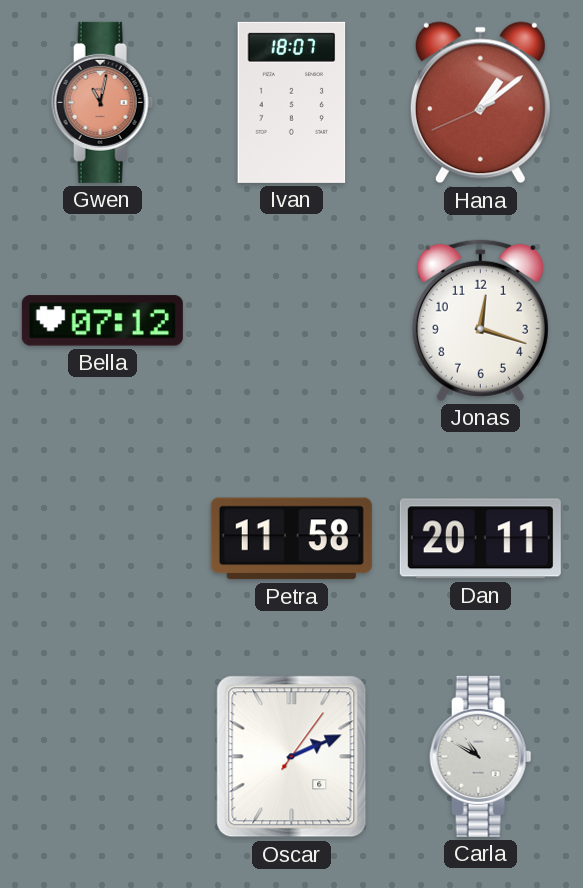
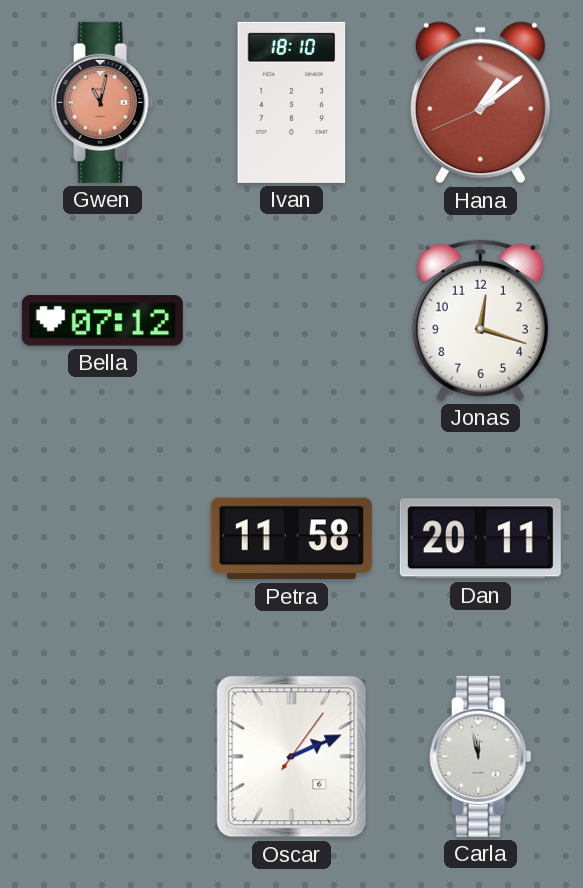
Ivan: 18:07 -> 18:10 (292, 102)
Carla: 10:50 -> 11:58 (481, 756)
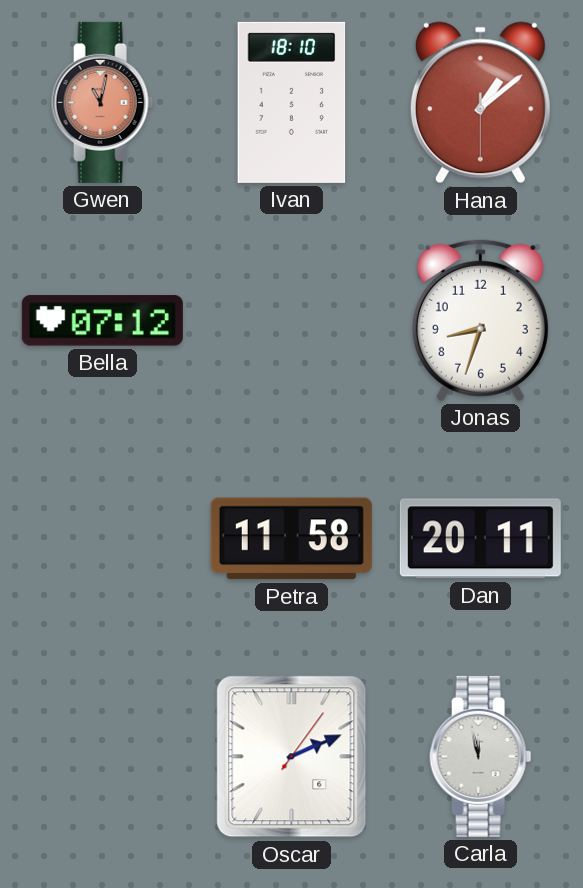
Hana: 1:08:41 -> 1:08:30 (480, 103)
Jonas: 12:18 -> 8:33 (480, 320)
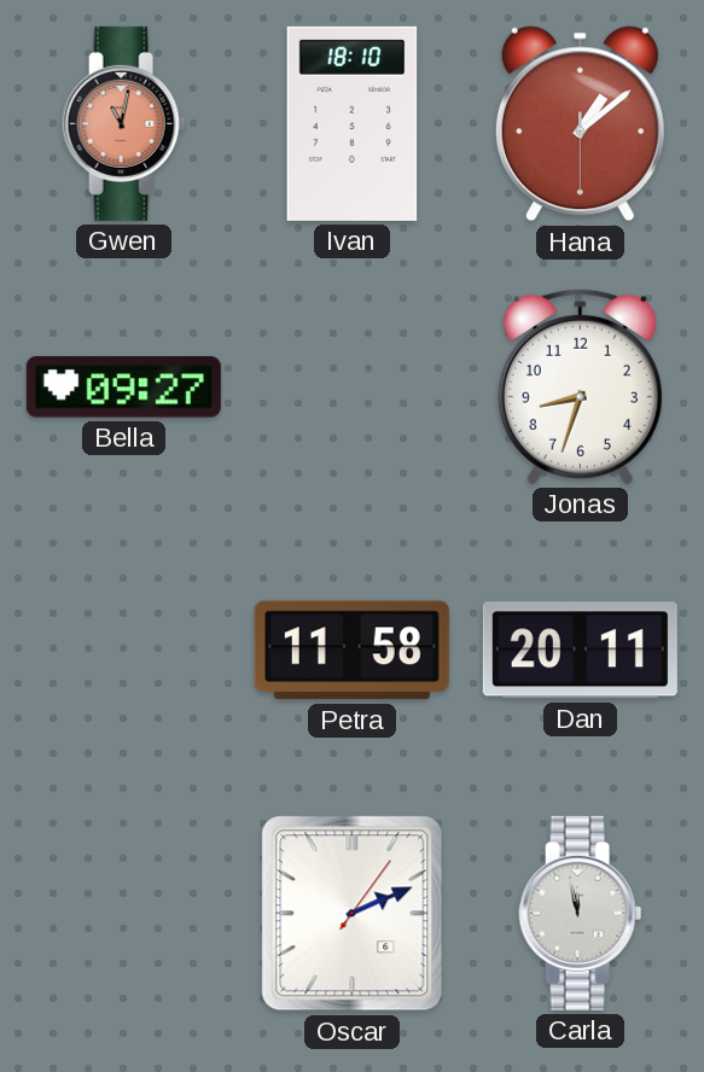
Bella: 07:12 -> 09:27 (123, 388)
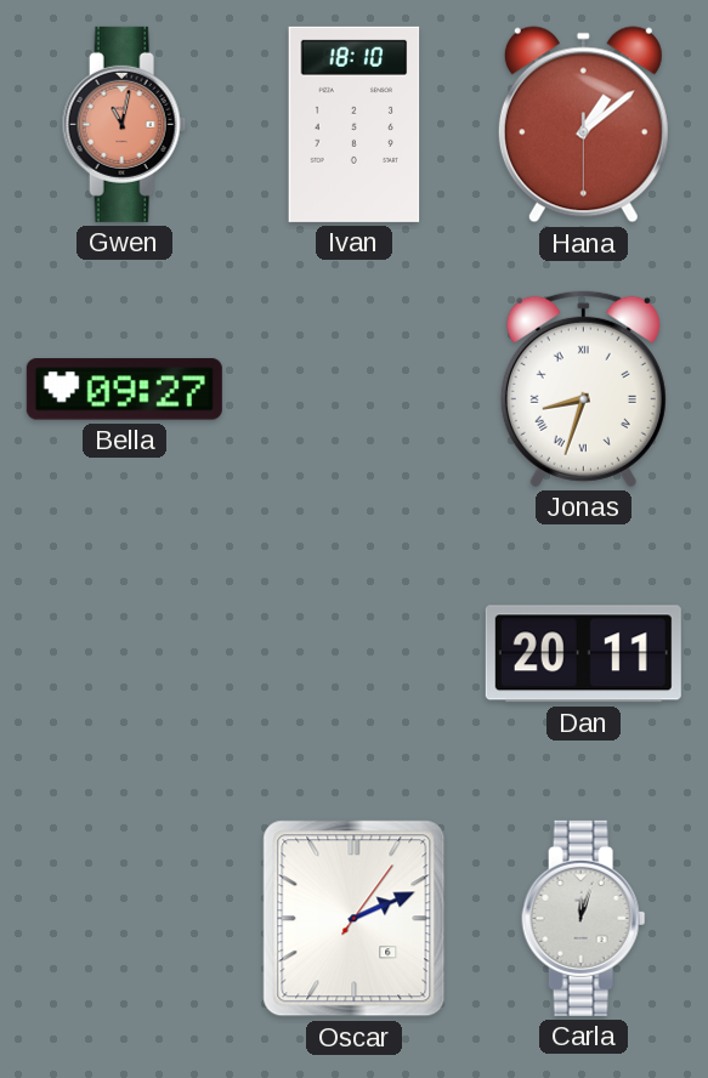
Jonas numerals: Arabic -> Roman (583, 388)
Petra: 11:58 -> none (351, 651)
Carla: 11:58 -> 12:03 (584, 918)
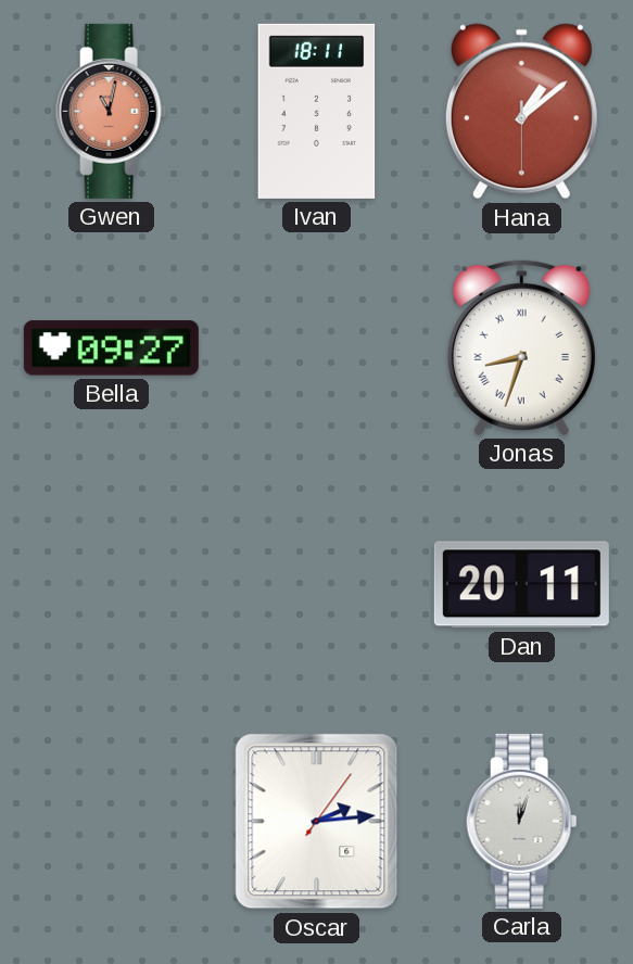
Ivan: 18:10 -> 18:11 (317, 111)
Oscar: 2:11 -> 2:14 (317, 822)
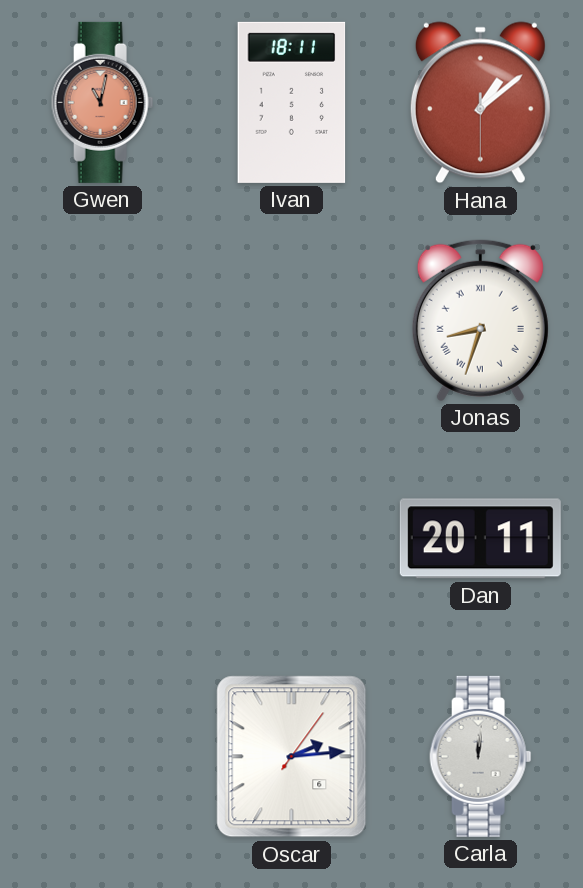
Bella: 09:27 -> none (111, 348)
Carla: 12:03 -> 12:01 (481, 756)
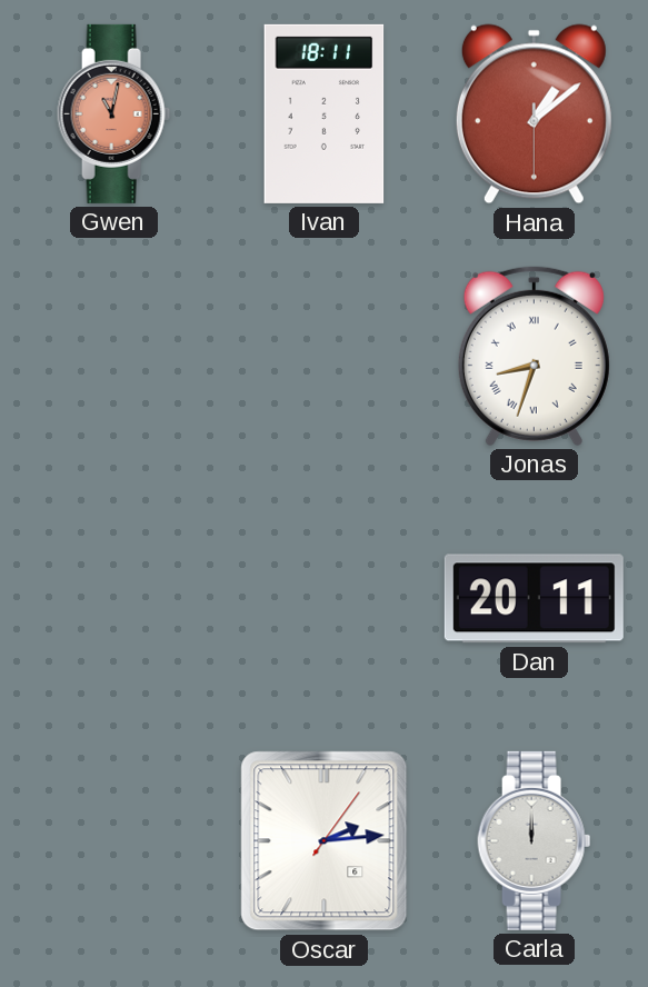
Carla: 12:01 -> 12:00 (535, 840)
